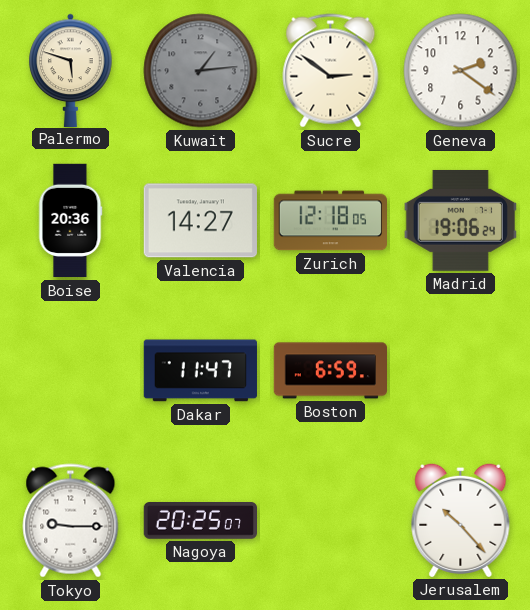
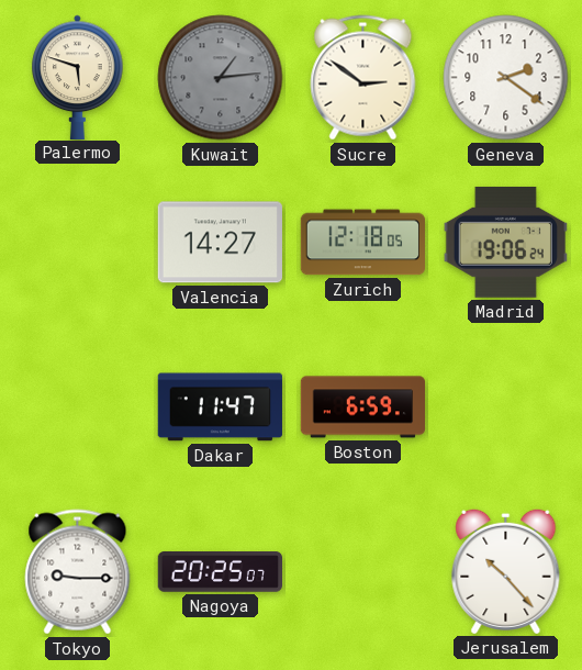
Boise: 20:36 -> none (70, 221)
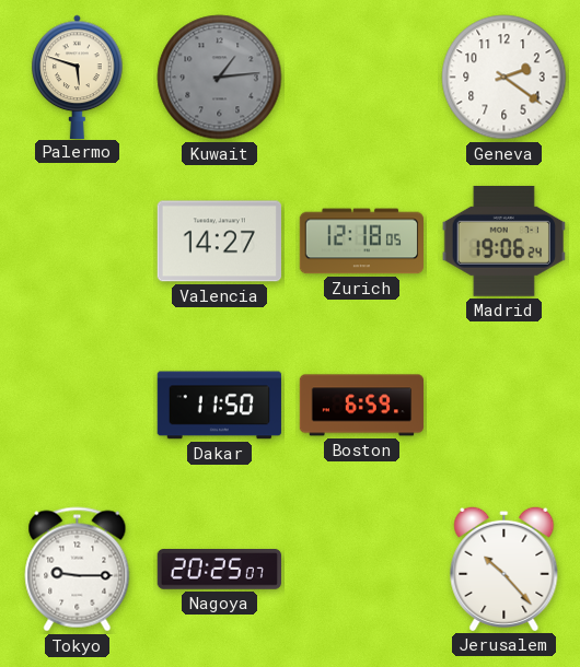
Sucre: 2:51 -> none (363, 78)
Dakar: 11:47 -> 11:50 (219, 406)
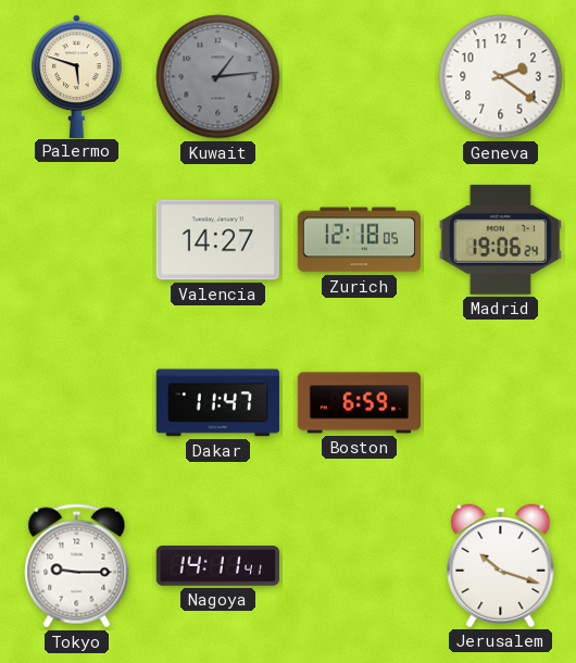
Dakar: 11:50 -> 11:47 (217, 403)
Nagoya: 20:25 -> 14:11 (217, 566)
Jerusalem: 10:23 -> 10:18 (501, 565)
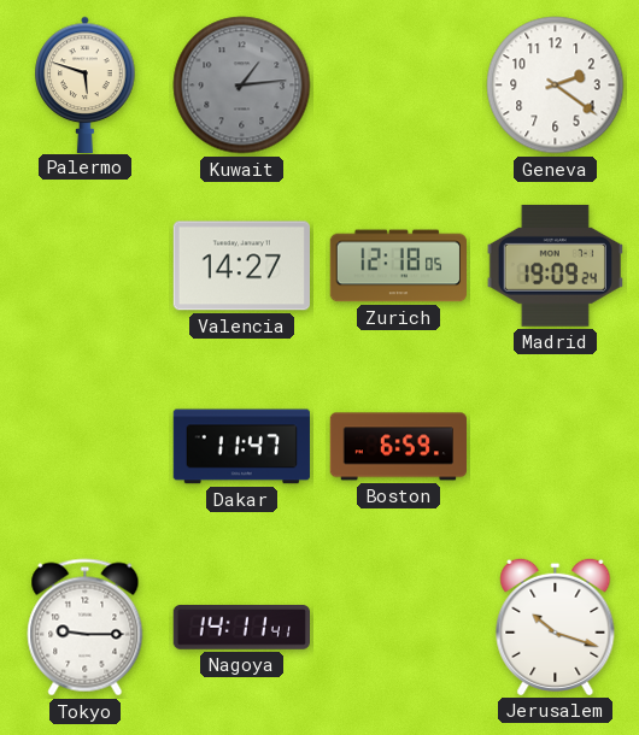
Madrid: 19:06 -> 19:09 (555, 265)
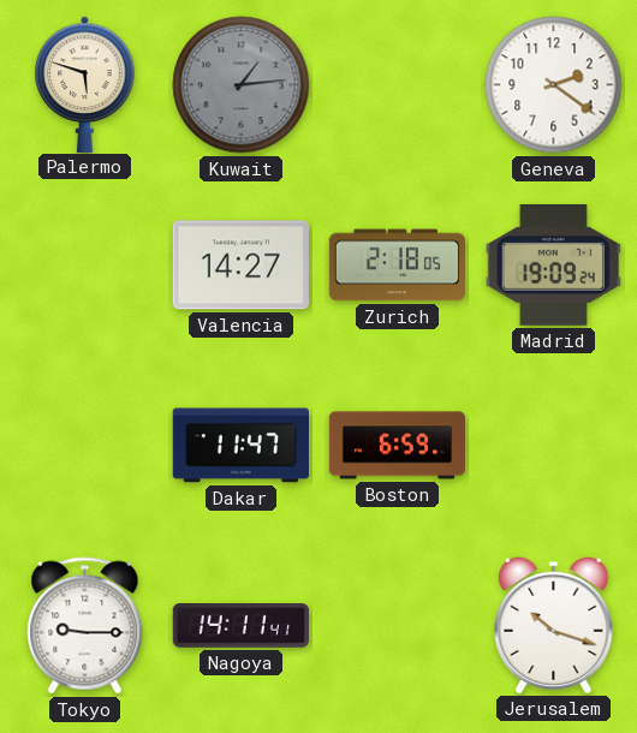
Zurich: 12:18 -> 2:18 (397, 266)
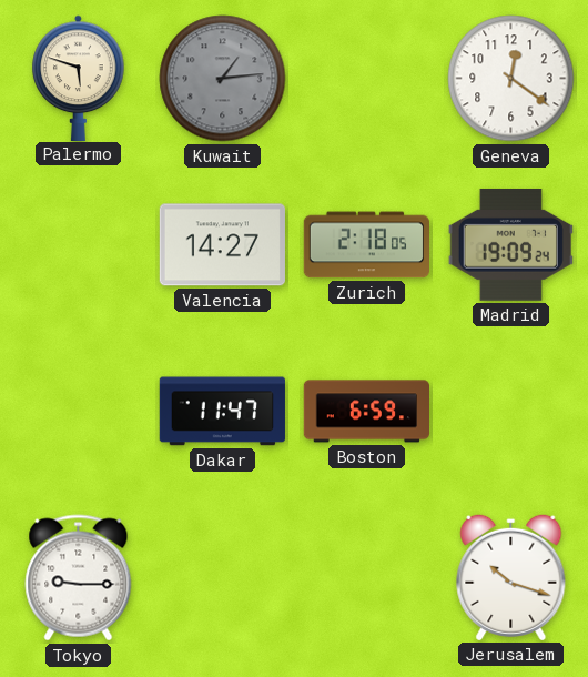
Geneva: 2:21 -> 12:21 (511, 79)
Nagoya: 14:11 -> none (240, 626)
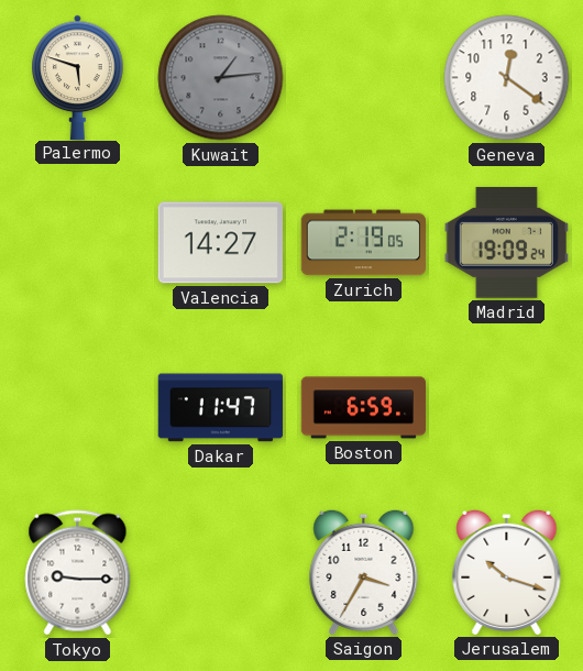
Zurich: 2:18 -> 2:19 (363, 243)
Saigon: none -> 3:35 (364, 572)
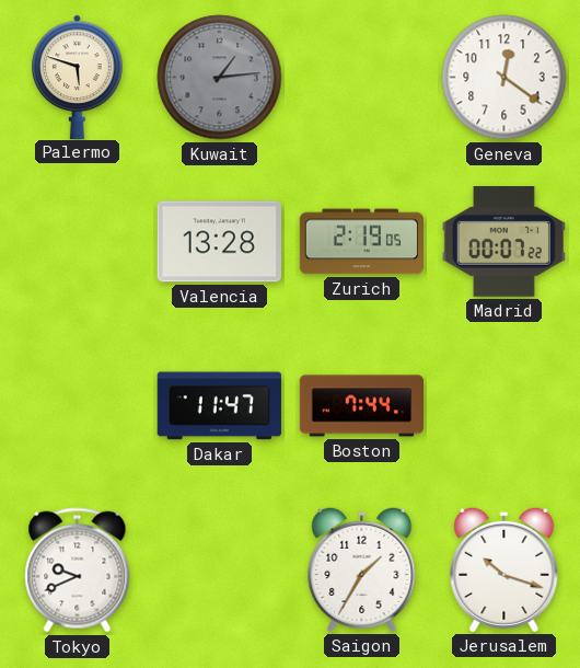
Valencia: 14:27 -> 13:28 (219, 242)
Madrid: 19:09 -> 00:07 (503, 241)
Boston: 6:59 -> 7:44 (361, 406)
Tokyo: 9:15 -> 9:41 (78, 571)
Saigon: 3:35 -> 1:35 (362, 569)
